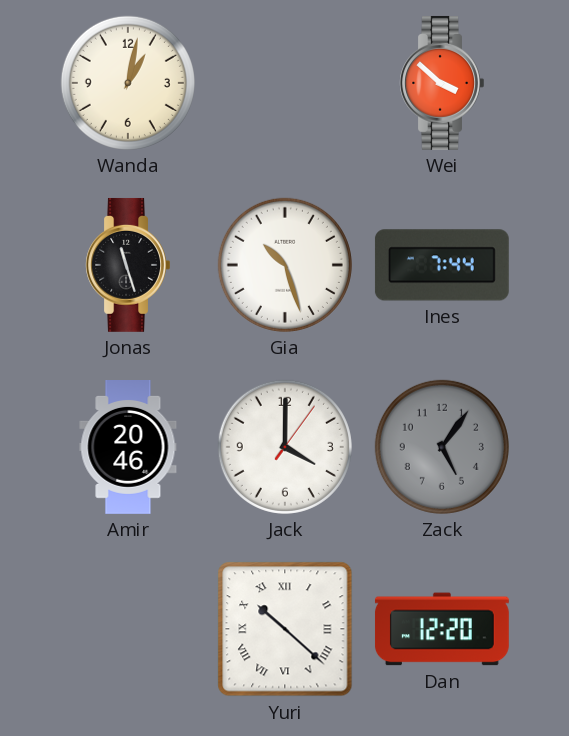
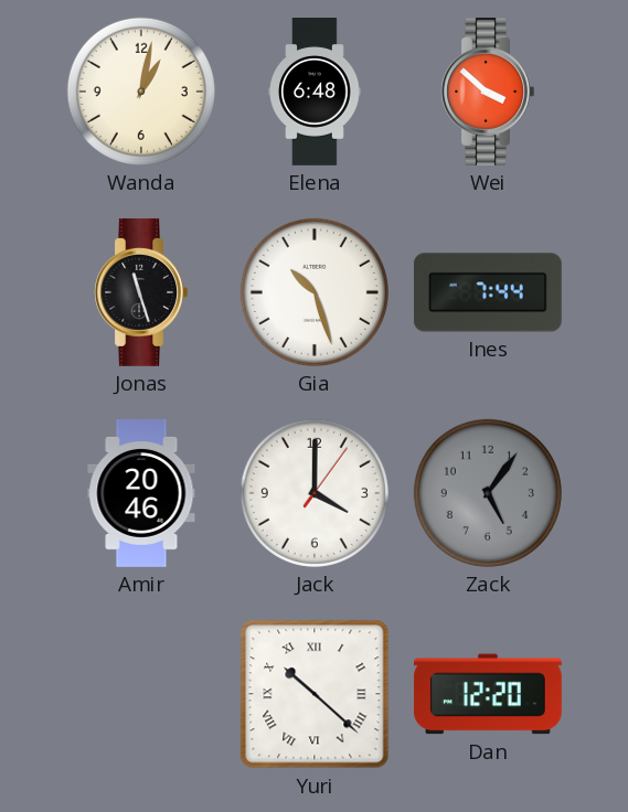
Elena: none -> 6:48 (315, 93)
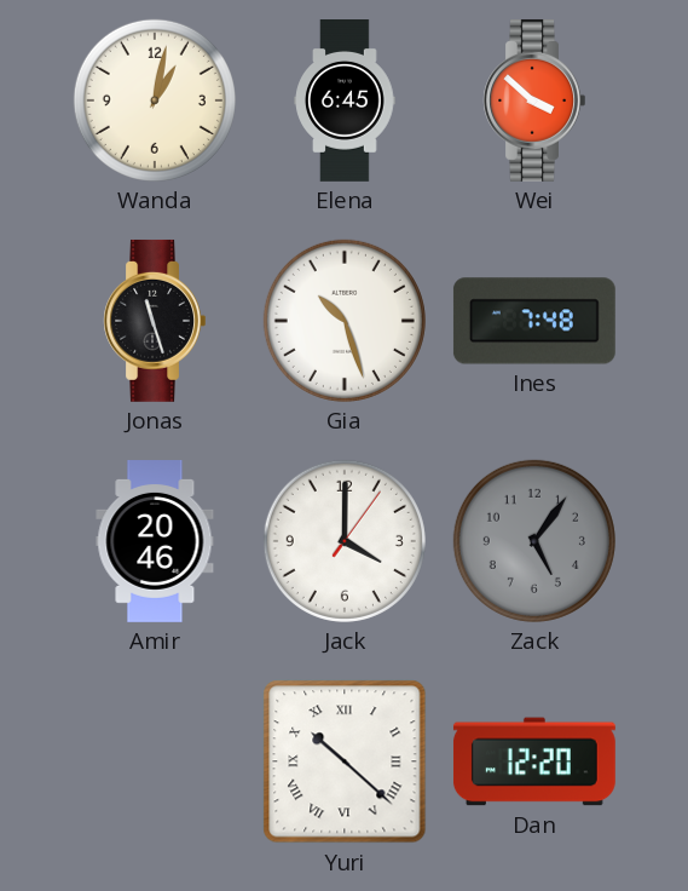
Elena: 6:48 -> 6:45 (345, 102)
Ines: 7:44 -> 7:48 (534, 321)
